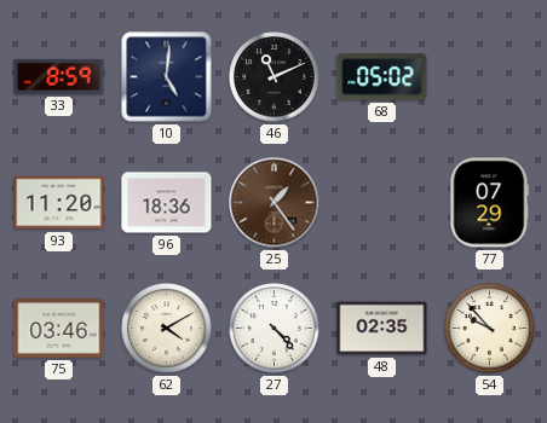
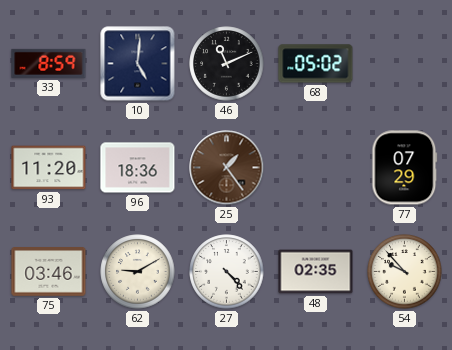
62: 4:10 -> 9:10 (138, 272)
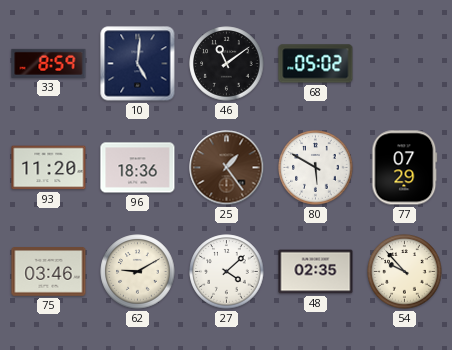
46: 11:11 -> 11:09 (227, 64)
80: none -> 5:50 (316, 168)
27: 4:23 -> 4:08 (227, 272)
